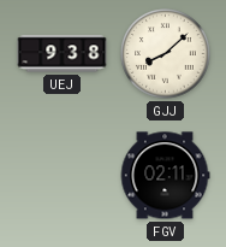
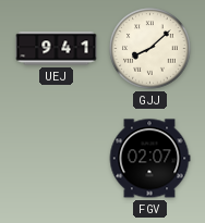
UEJ: 9:38 -> 9:41 (57, 49)
FGV: 02:11 -> 02:07 (149, 159)
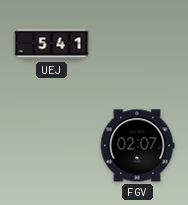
UEJ: 9:41 -> 5:41 (52, 45)
GJJ: 8:08 -> none (150, 49)
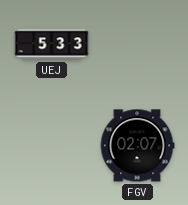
UEJ: 5:41 -> 5:33 (52, 45)
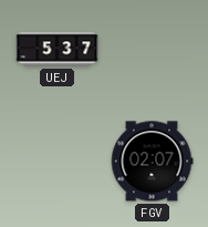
UEJ: 5:33 -> 5:37 (58, 50)
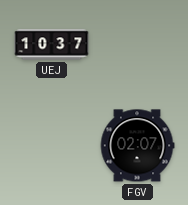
UEJ: 5:37 -> 10:37 (52, 45)
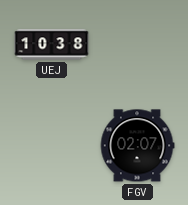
UEJ: 10:37 -> 10:38 (52, 45)
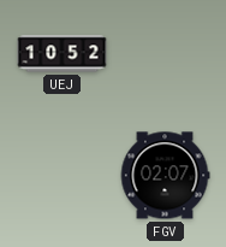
UEJ: 10:38 -> 10:52 (63, 54)
